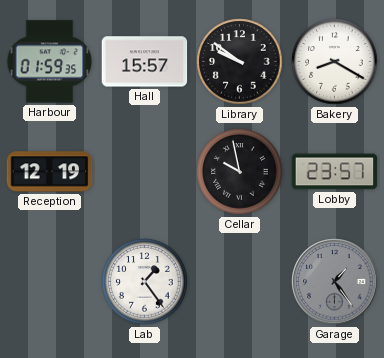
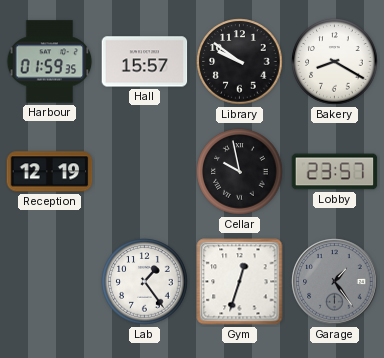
Gym: none -> 12:33 (240, 282)
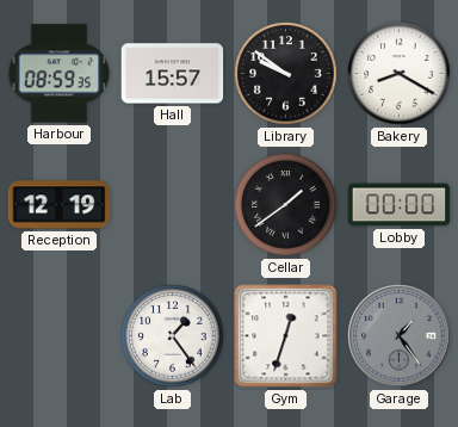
Harbour: 01:59 -> 08:59 (60, 74)
Cellar: 9:58 -> 1:39 (286, 205)
Lobby: 23:57 -> 00:00 (400, 205)
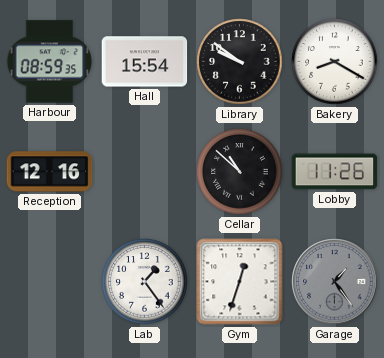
Hall: 15:57 -> 15:54 (145, 62)
Reception: 12:19 -> 12:16 (50, 172)
Cellar: 1:39 -> 10:52 (240, 172)
Lobby: 00:00 -> 11:26 (335, 172)
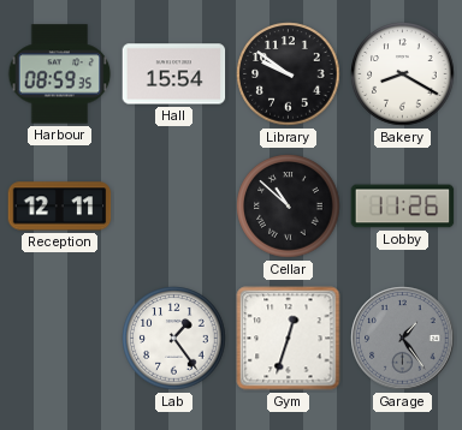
Reception: 12:16 -> 12:11 (60, 207)
